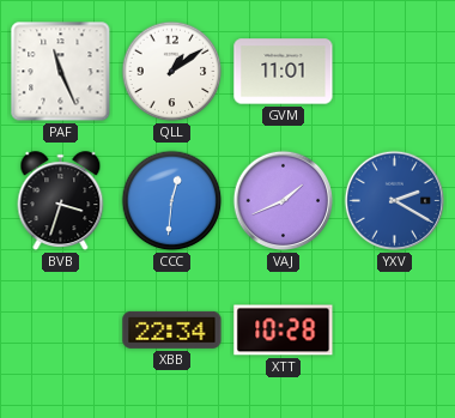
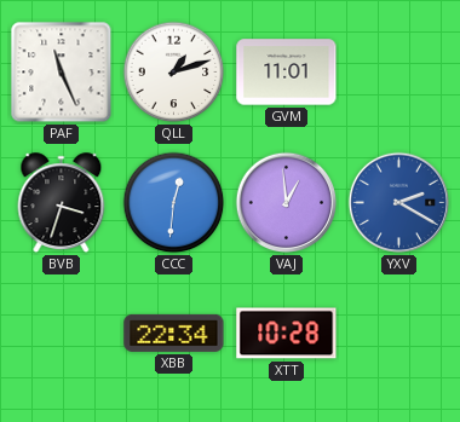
QLL: 1:09 -> 1:12 (174, 73)
VAJ: 1:41 -> 12:59 (287, 203)
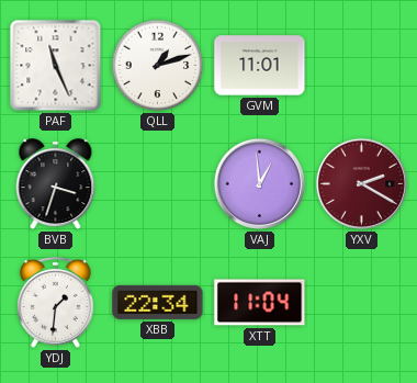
CCC: 12:31 -> none (174, 203)
YXV dial: blue -> burgundy (362, 184)
YDJ: none -> 1:31 (55, 302)
XTT: 10:28 -> 11:04 (260, 303)
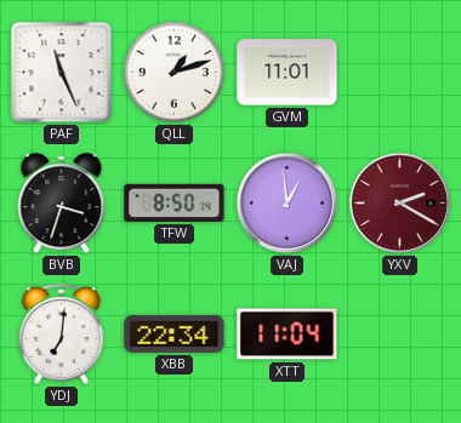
TFW: none -> 8:50 (175, 202)
YDJ: 1:31 -> 7:01 (61, 333)
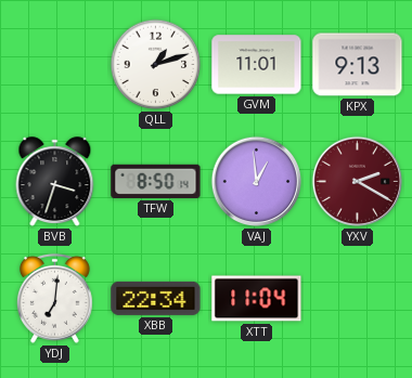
PAF: 11:26 -> none (62, 73)
KPX: none -> 9:13 (358, 65)
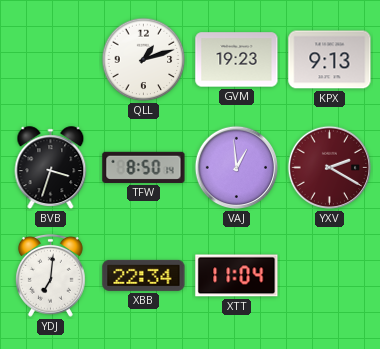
GVM: 11:01 -> 19:23 (237, 60)
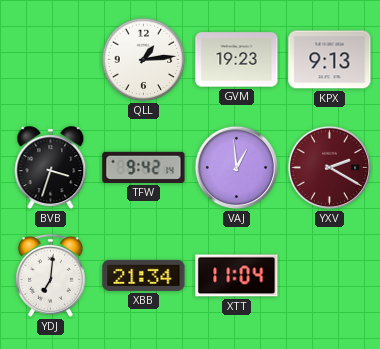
QLL: 1:12 -> 1:14 (144, 60)
TFW: 8:50 -> 9:42 (144, 167)
XBB: 22:34 -> 21:34 (144, 275)
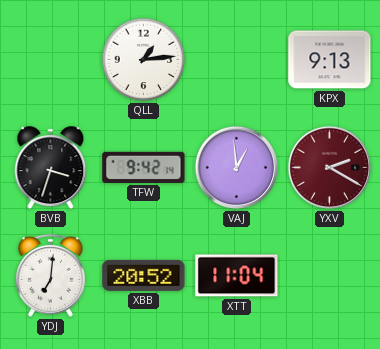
GVM: 19:23 -> none (237, 60)
XBB: 21:34 -> 20:52 (144, 275)
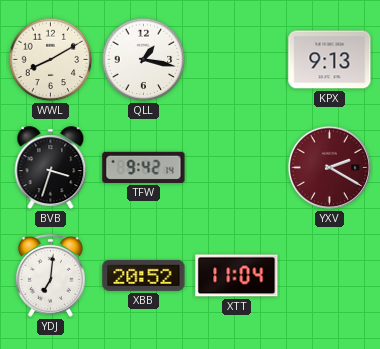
WWL: none -> 8:10 (51, 60)
QLL: 1:14 -> 1:17 (144, 60)
VAJ: 12:59 -> none (237, 168)
